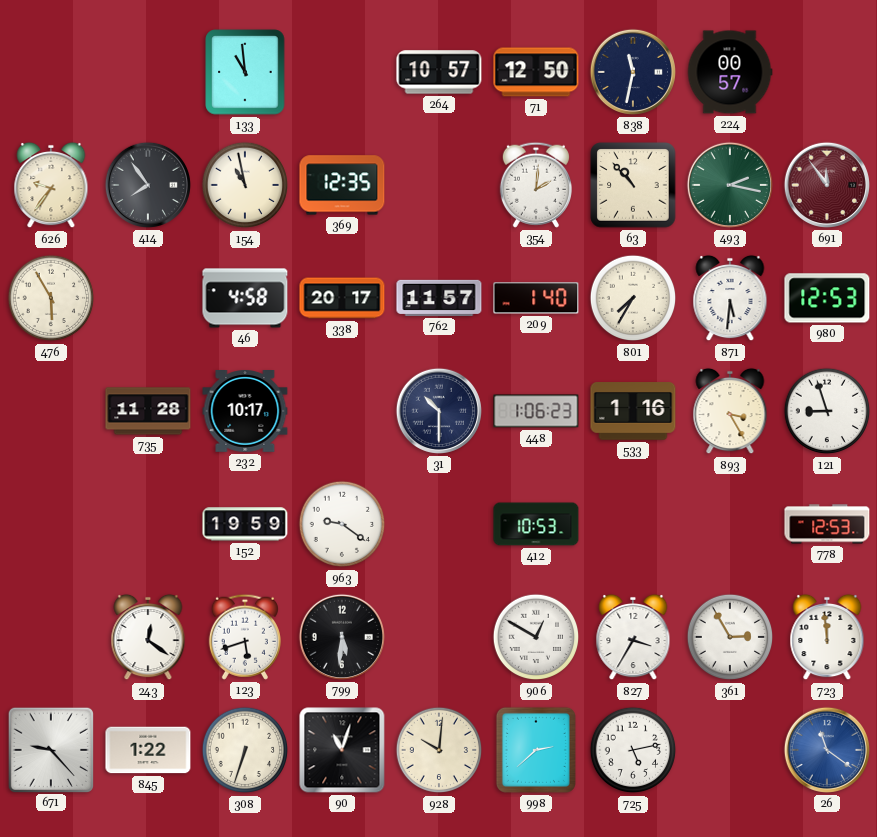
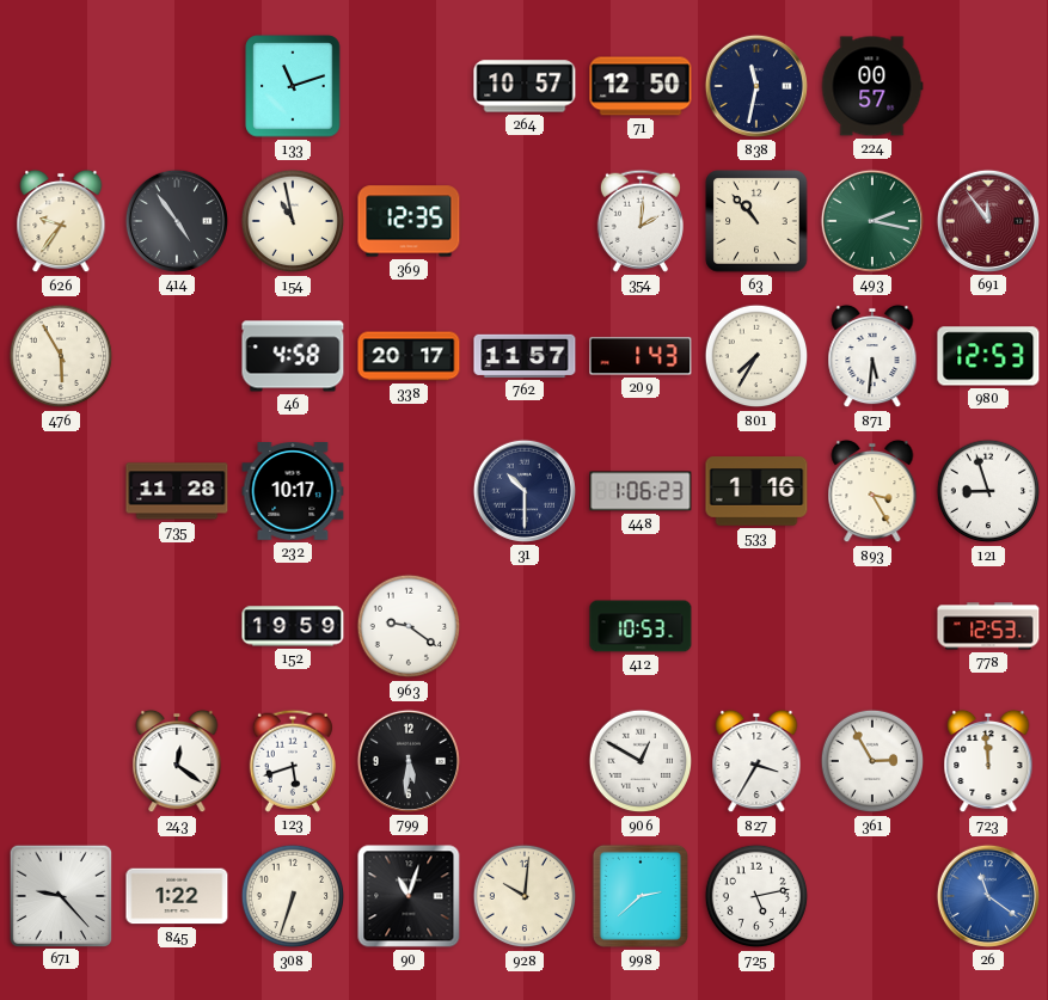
133: 10:59 -> 11:12 (293, 86)
414: 7:54 -> 4:54 (177, 221)
209: 1:40 -> 1:43 (641, 356)
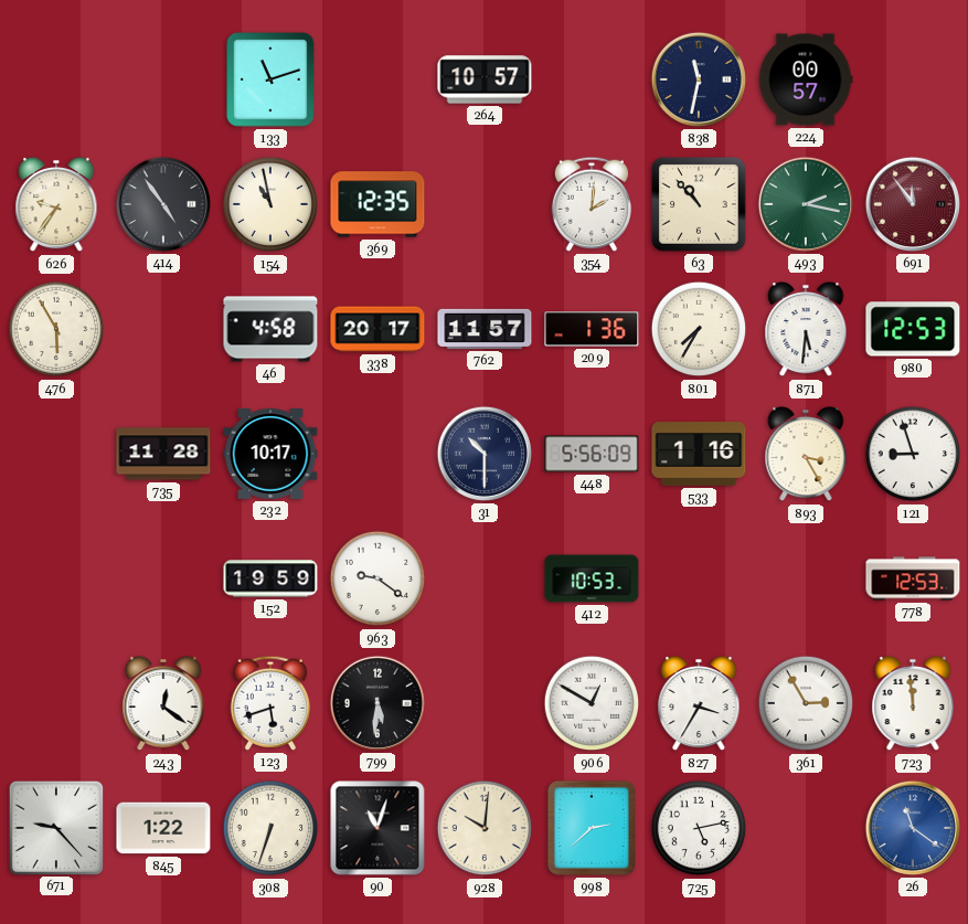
71: 12:50 -> none (641, 86)
209: 1:43 -> 1:36 (592, 329)
448: 1:06 -> 5:56 (592, 454)
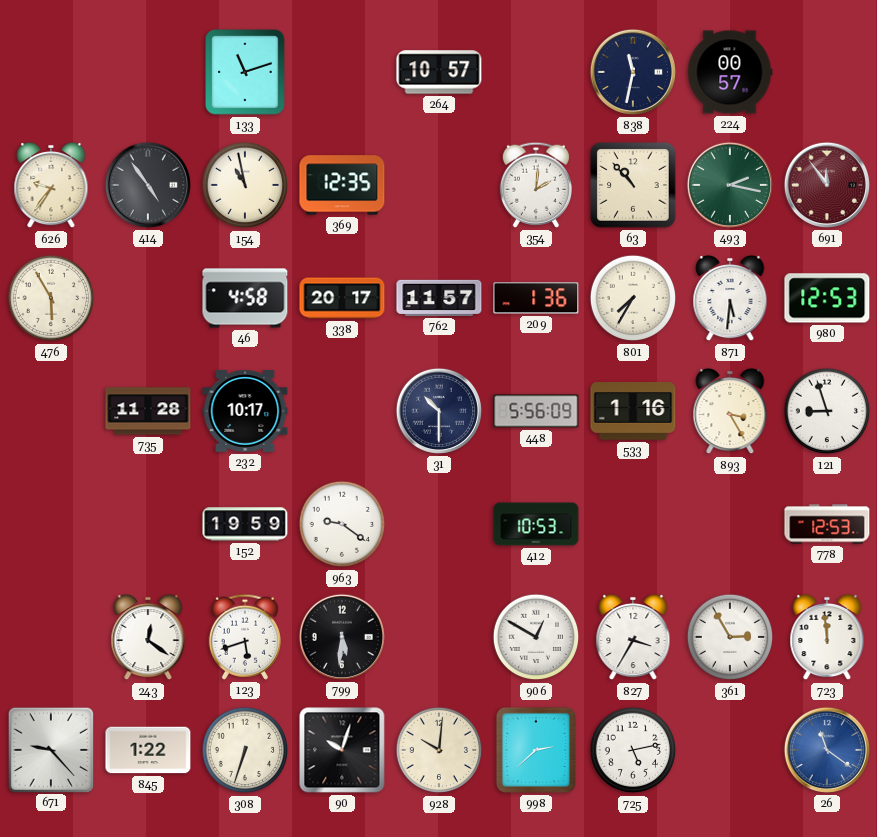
90: 11:03 -> 10:03 (342, 750)
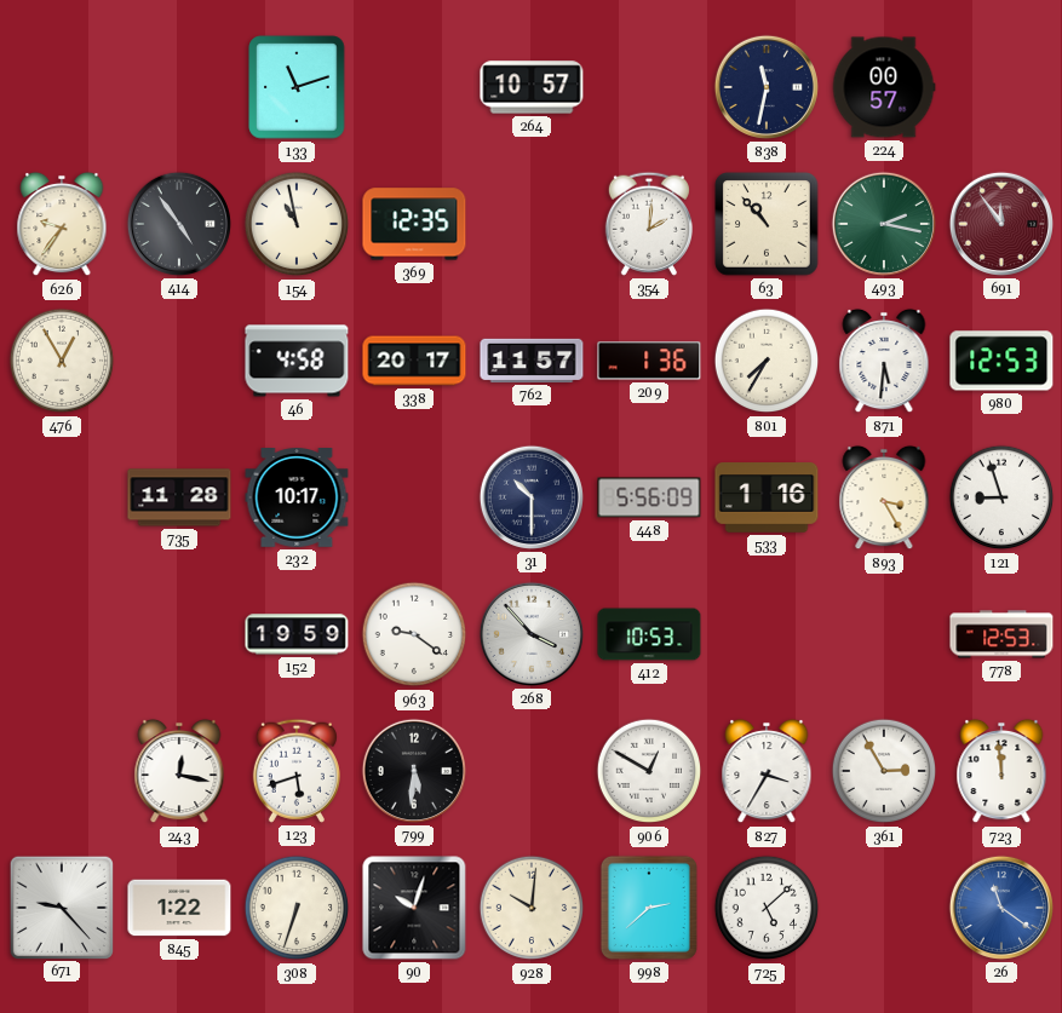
476: 5:55 -> 12:55 (62, 361)
268: none -> 3:53 (532, 634)
243: 12:21 -> 12:17 (179, 771)
725: 5:13 -> 5:08 (767, 908)
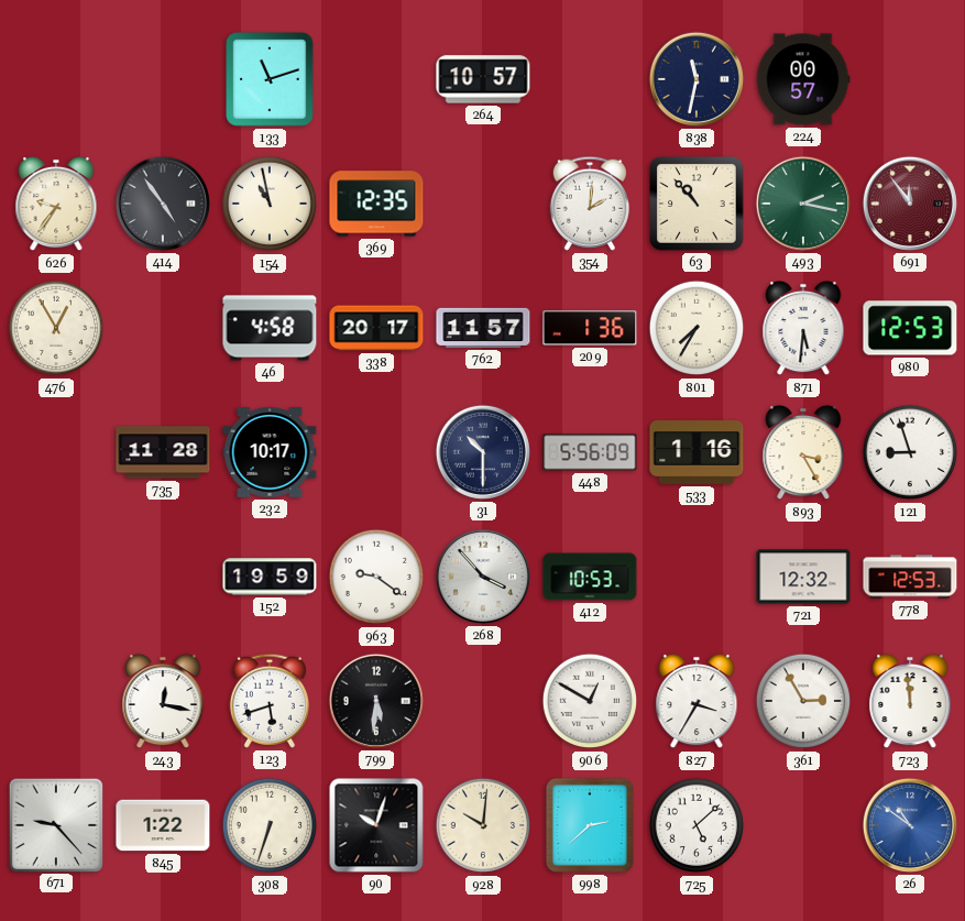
721: none -> 12:32 (803, 577)
26: 11:21 -> 10:51 (910, 825)
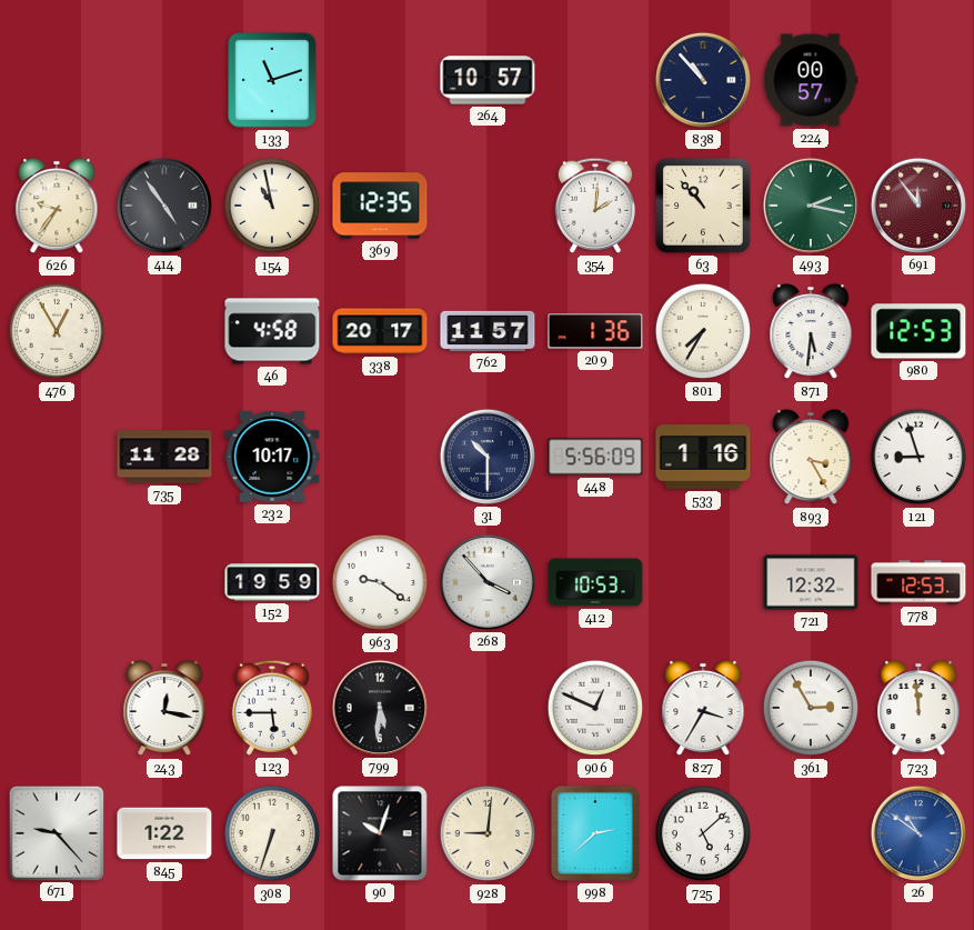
838: 11:32 -> 10:53 (703, 80)
123: 5:42 -> 5:45 (272, 708)
906: 12:50 -> 12:49 (595, 708)
928: 10:01 -> 9:01 (488, 833)
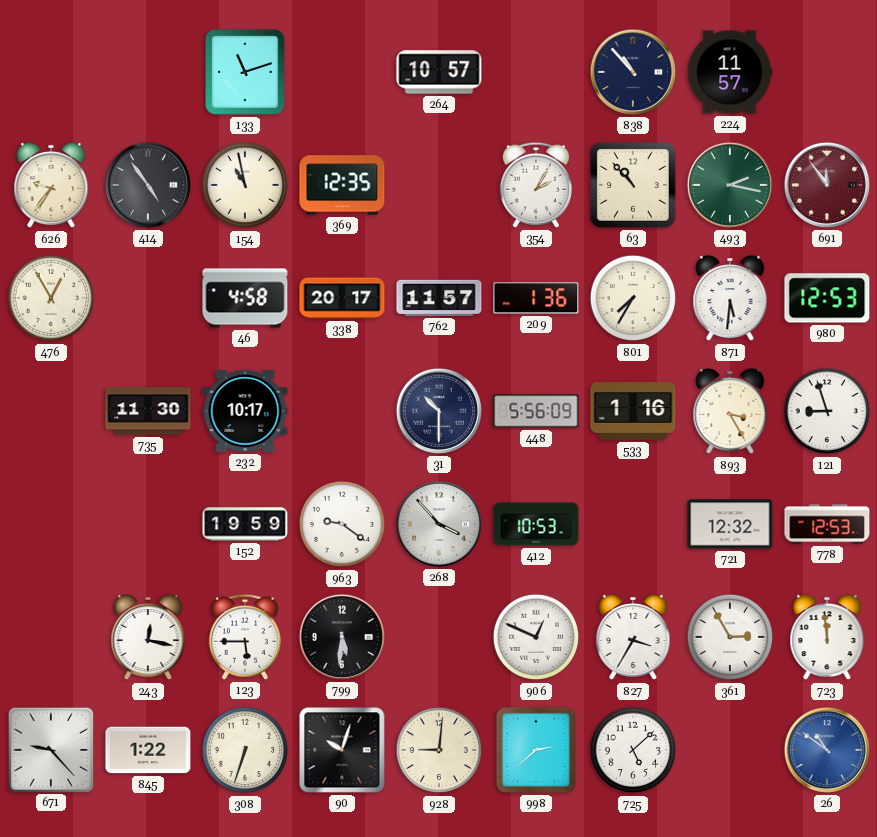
224: 00:57 -> 11:57 (730, 72)
354: 2:01 -> 2:05 (536, 185)
735: 11:28 -> 11:30 (148, 411)
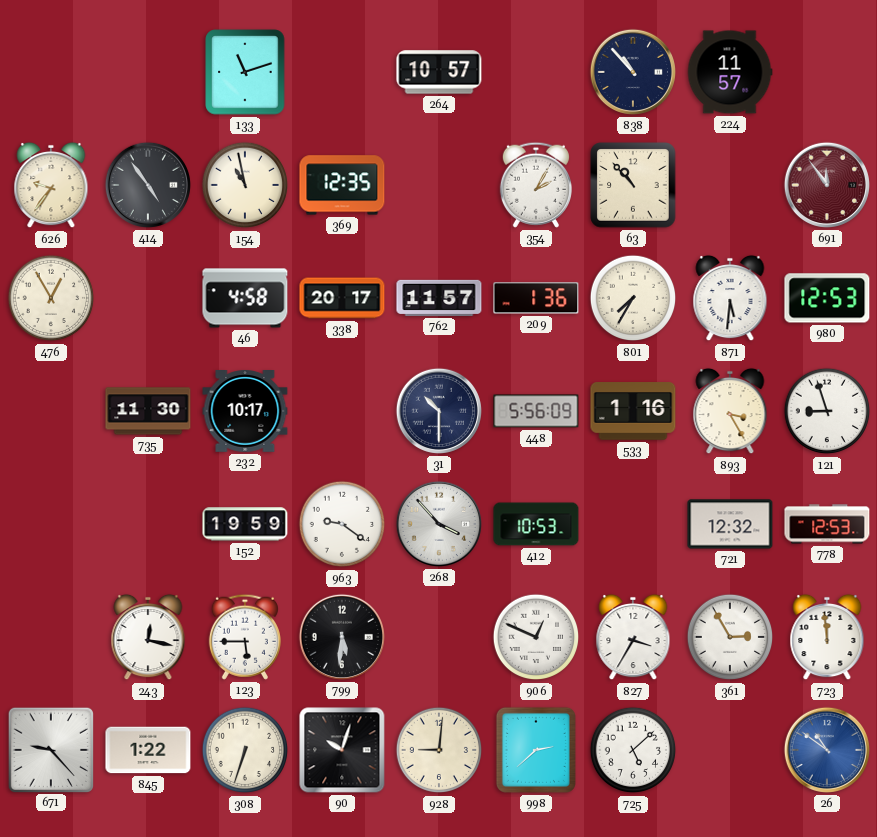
493: 2:17 -> none (730, 185)
